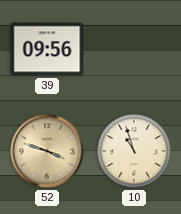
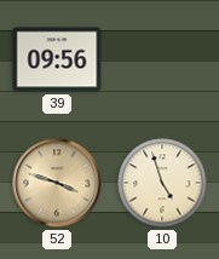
10: 10:57 -> 4:57 (162, 183)
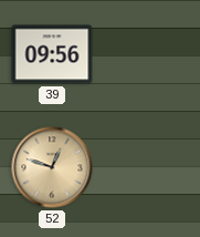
52: 3:48 -> 12:48 (52, 167)
10: 4:57 -> none (162, 183)
